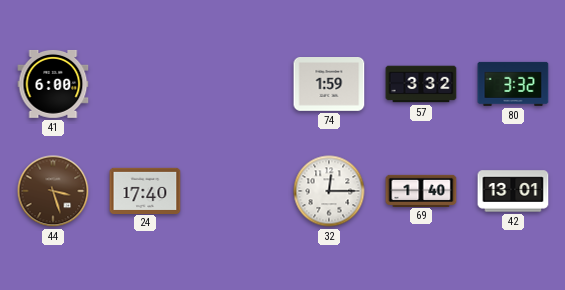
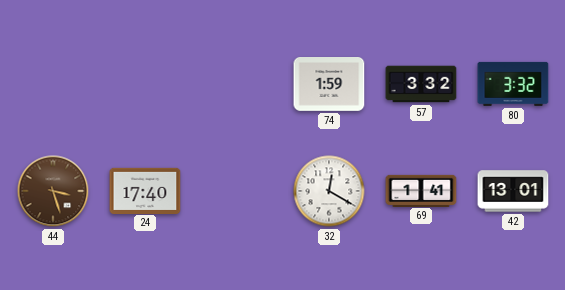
41: 6:00 -> none (53, 84)
32: 12:15 -> 12:20 (329, 191)
69: 1:40 -> 1:41 (421, 190)
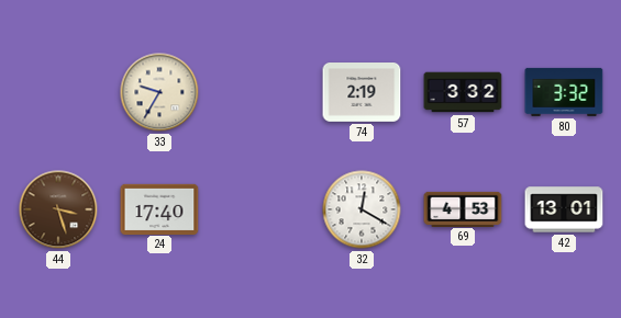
33: none -> 9:35 (159, 92)
74: 1:59 -> 2:19 (362, 93)
69: 1:41 -> 4:53 (463, 208)
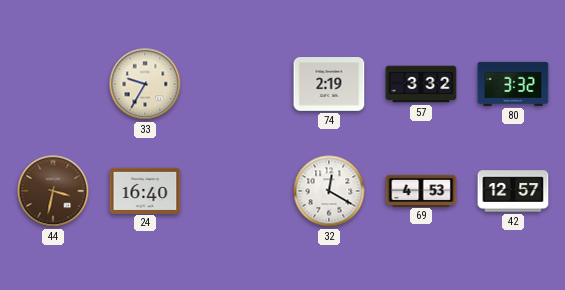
44: 3:27 -> 3:32 (53, 191)
24: 17:40 -> 16:40 (145, 190)
42: 13:01 -> 12:57 (513, 191)
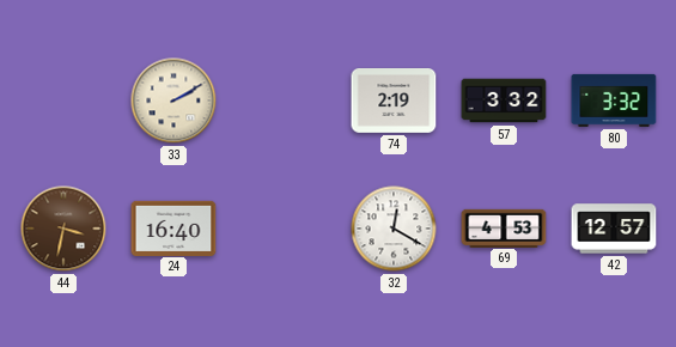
33: 9:35 -> 2:10 (173, 101)
